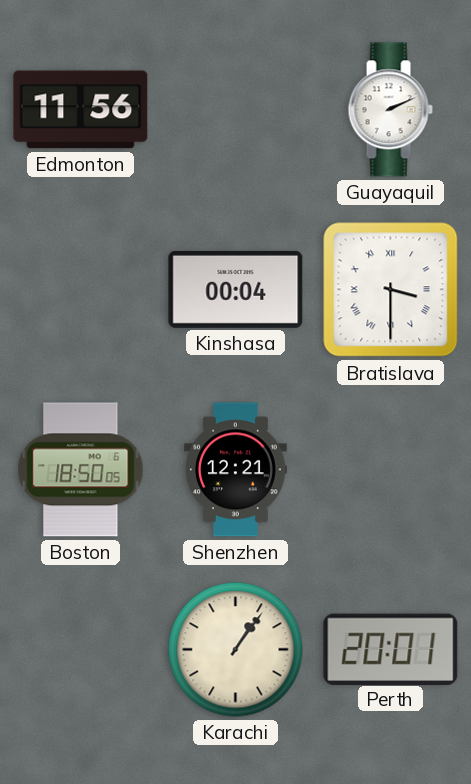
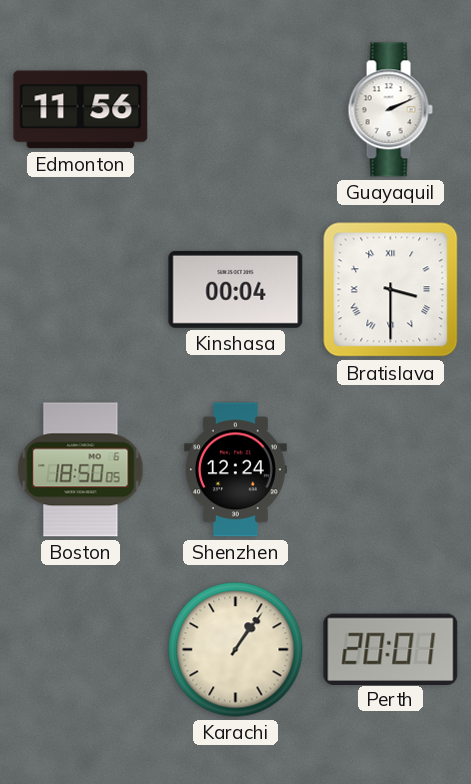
Shenzhen: 12:21 -> 12:24 (235, 470)
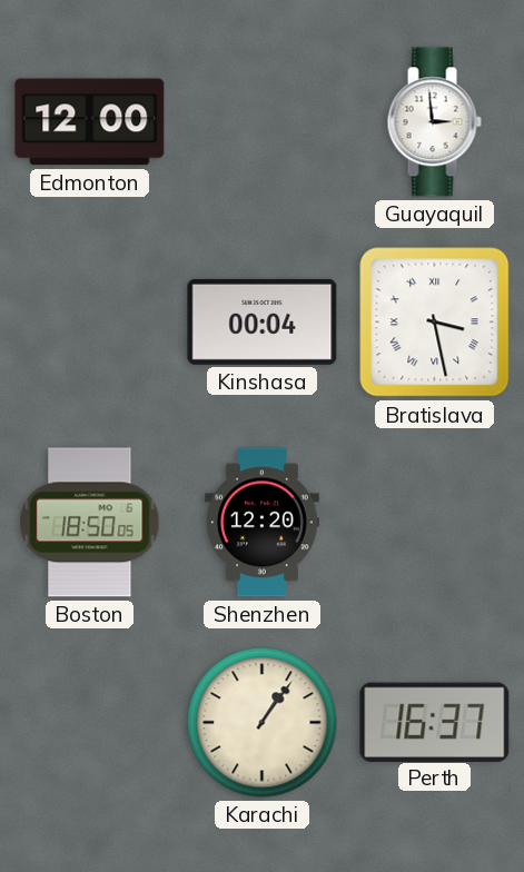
Edmonton: 11:56 -> 12:00 (90, 122)
Guayaquil: 2:11 -> 2:59 (434, 122)
Bratislava: 3:30 -> 3:28 (435, 323)
Shenzhen: 12:24 -> 12:20 (261, 523)
Perth: 20:01 -> 16:37 (435, 722)
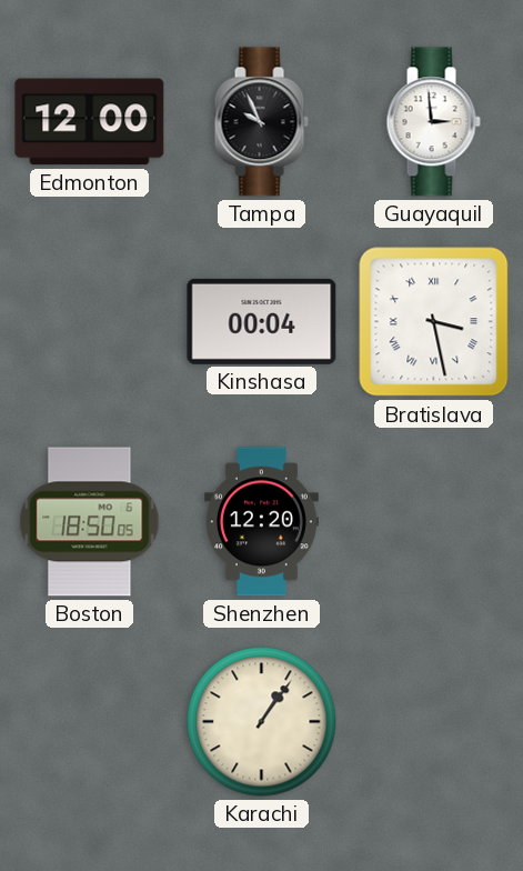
Tampa: none -> 9:56 (261, 122)
Perth: 16:37 -> none (435, 722)
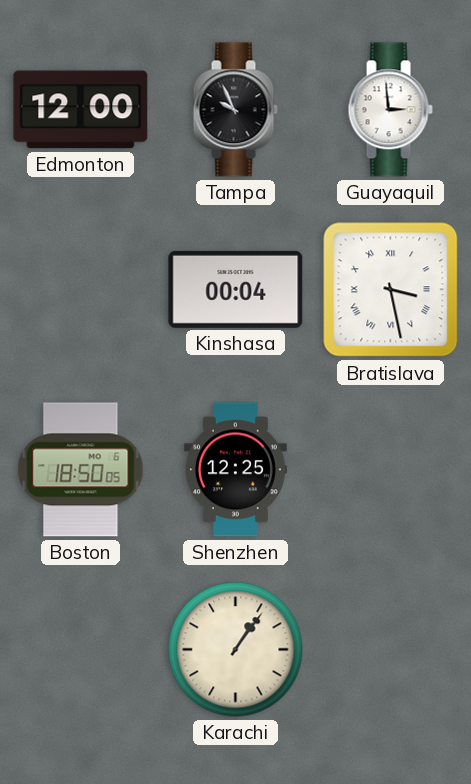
Shenzhen: 12:20 -> 12:25 (235, 470)
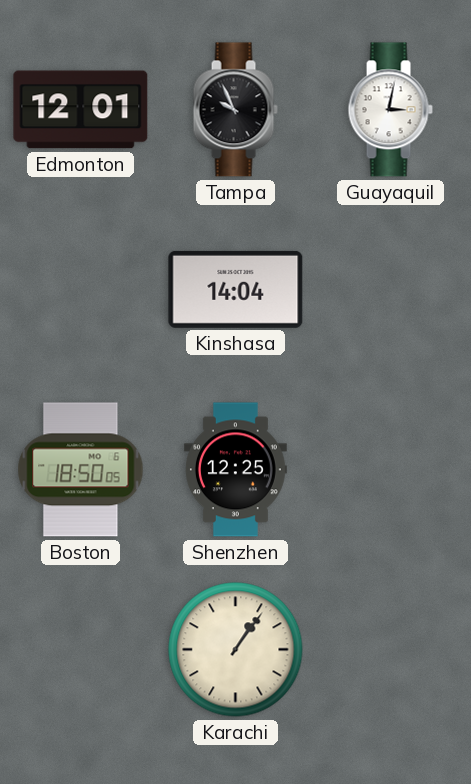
Edmonton: 12:00 -> 12:01 (81, 110)
Guayaquil: 2:59 -> 3:02 (390, 110)
Kinshasa: 00:04 -> 14:04 (236, 289)
Bratislava: 3:28 -> none (391, 290)
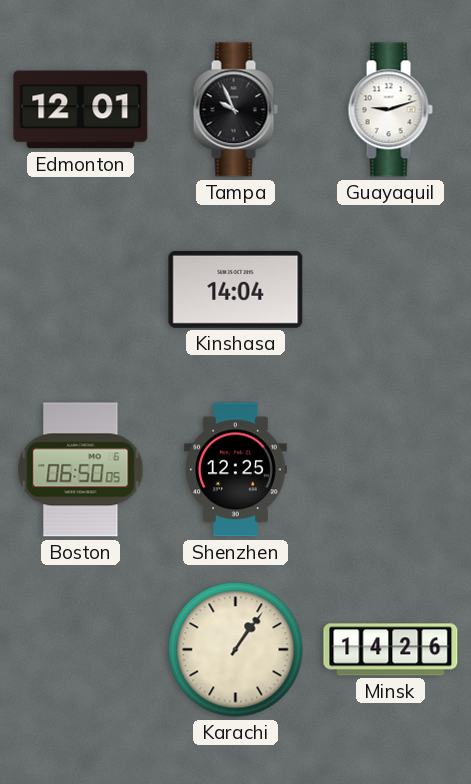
Guayaquil: 3:02 -> 9:12 (390, 110)
Boston: 18:50 -> 06:50 (81, 470)
Minsk: none -> 14:26 (391, 650)
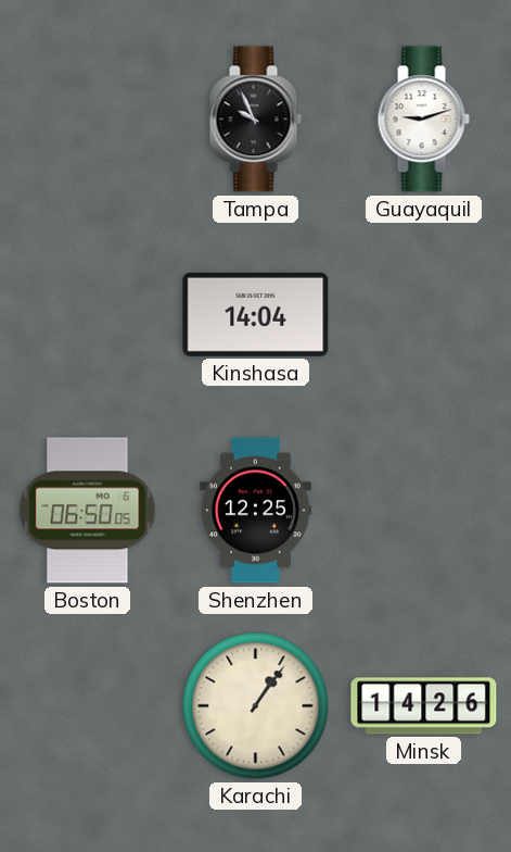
Edmonton: 12:01 -> none (81, 110)
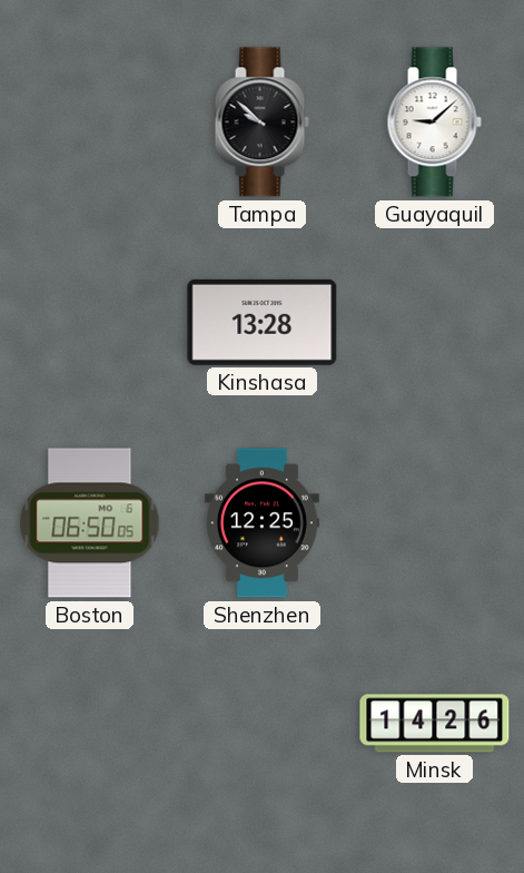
Tampa: 9:56 -> 9:52 (261, 122)
Guayaquil: 9:12 -> 9:08 (434, 122)
Kinshasa: 14:04 -> 13:28 (263, 322)
Karachi: 1:06 -> none (256, 706)
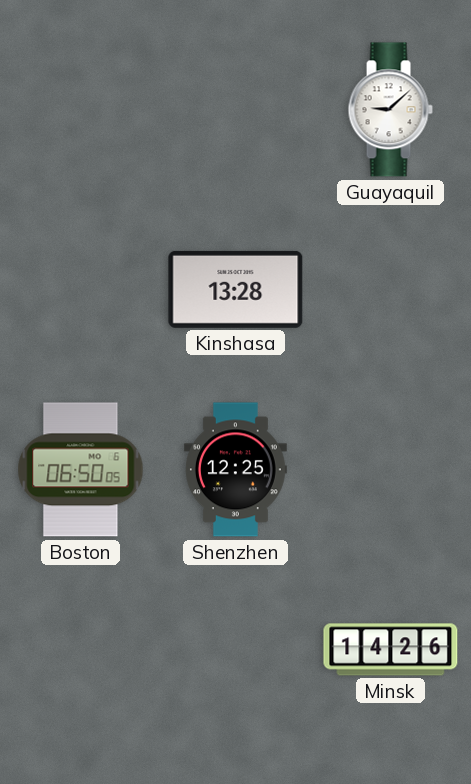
Tampa: 9:52 -> none (261, 122)
